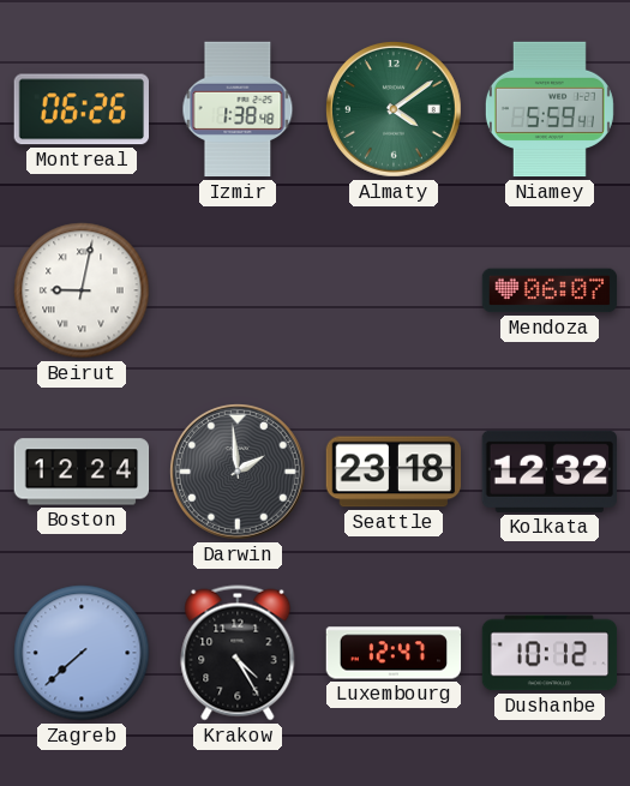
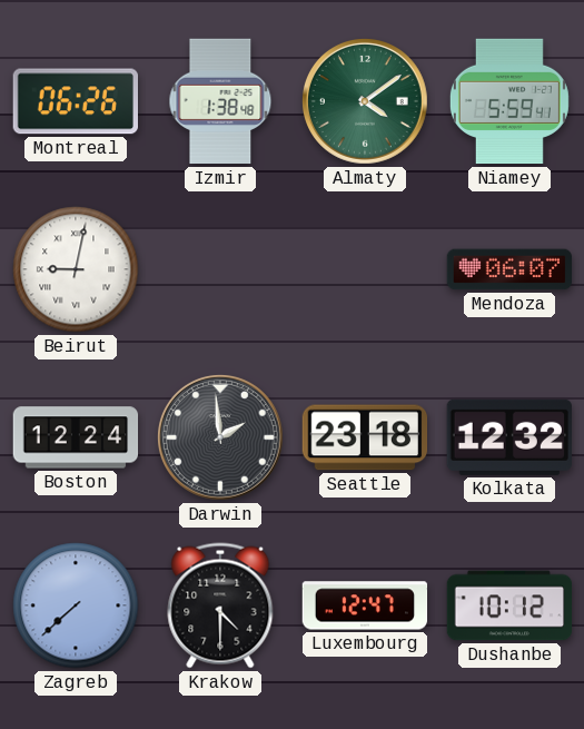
Krakow: 4:25 -> 4:30 (220, 605)
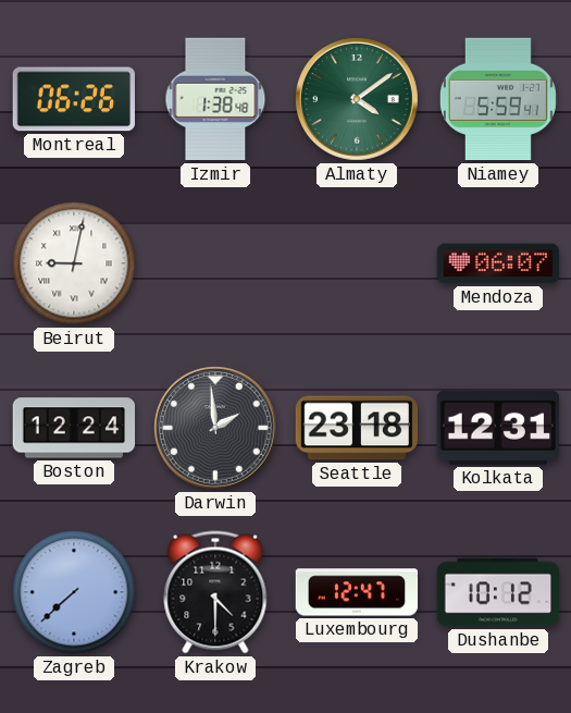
Kolkata: 12:32 -> 12:31 (498, 428)
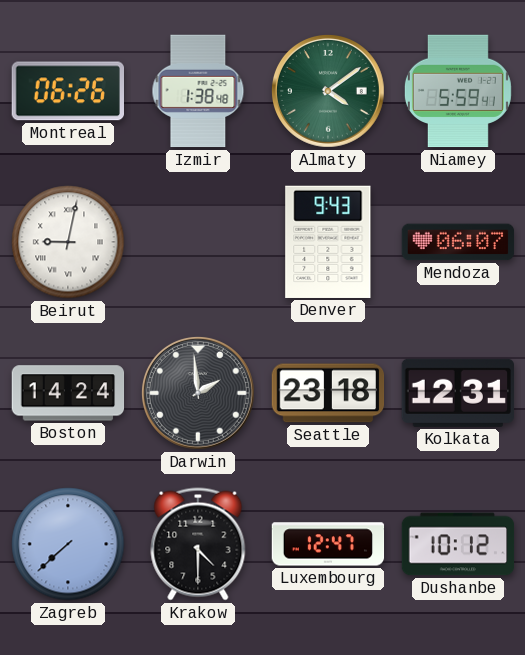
Denver: none -> 9:43 (328, 242)
Boston: 12:24 -> 14:24 (68, 393)
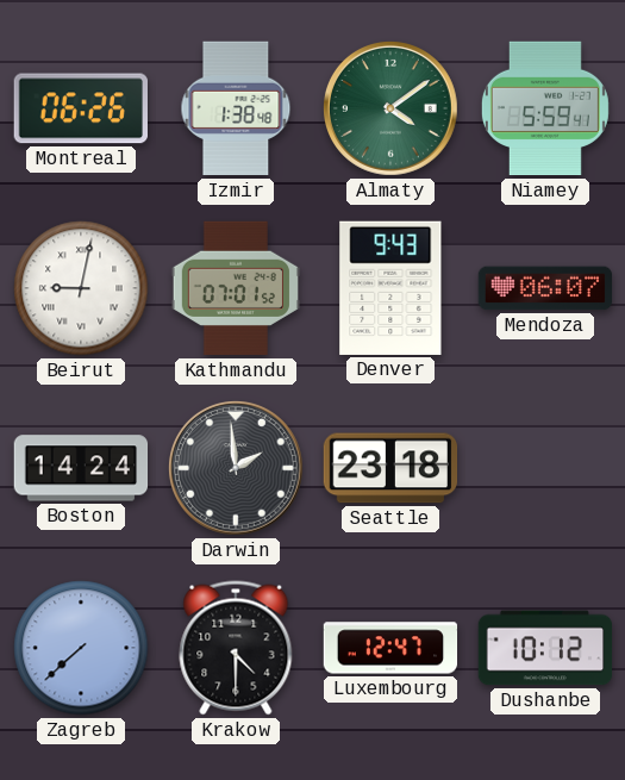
Kathmandu: none -> 07:01 (236, 288)
Kolkata: 12:31 -> none (458, 393)
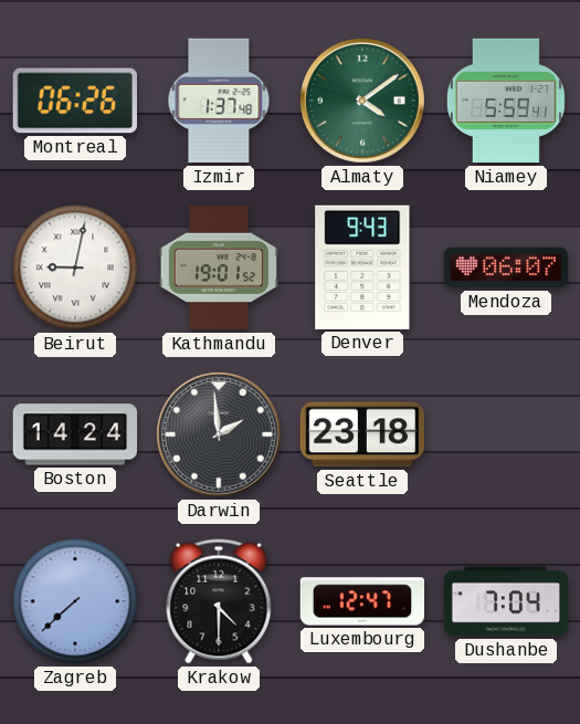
Izmir: 1:38 -> 1:37 (219, 101)
Kathmandu: 07:01 -> 19:01 (219, 267)
Dushanbe: 10:12 -> 7:04 (506, 601)
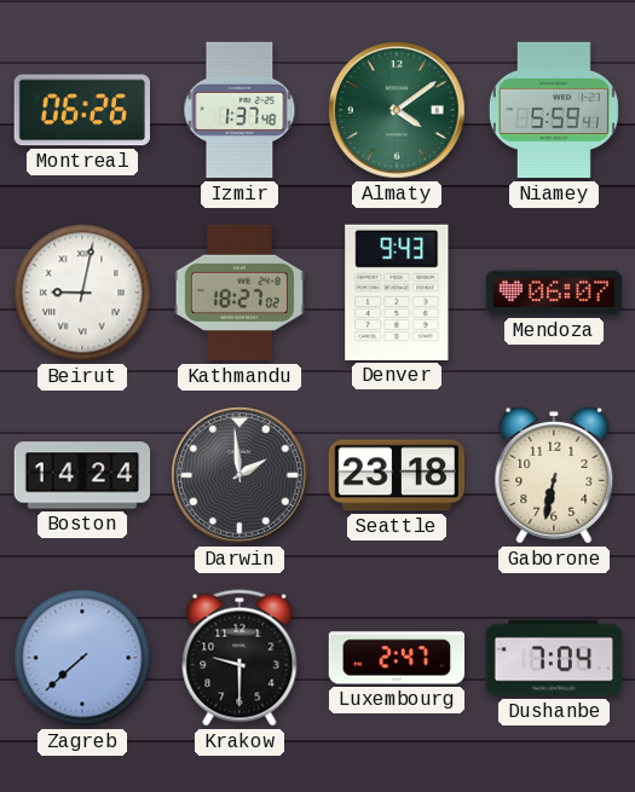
Kathmandu: 19:01 -> 18:27 (239, 293)
Gaborone: none -> 6:32 (554, 475)
Krakow: 4:30 -> 9:30 (239, 658)
Luxembourg: 12:47 -> 2:47 (397, 658)
